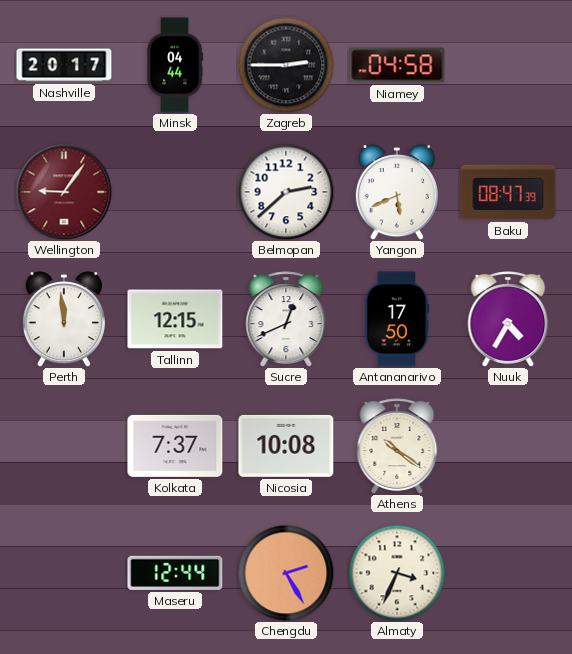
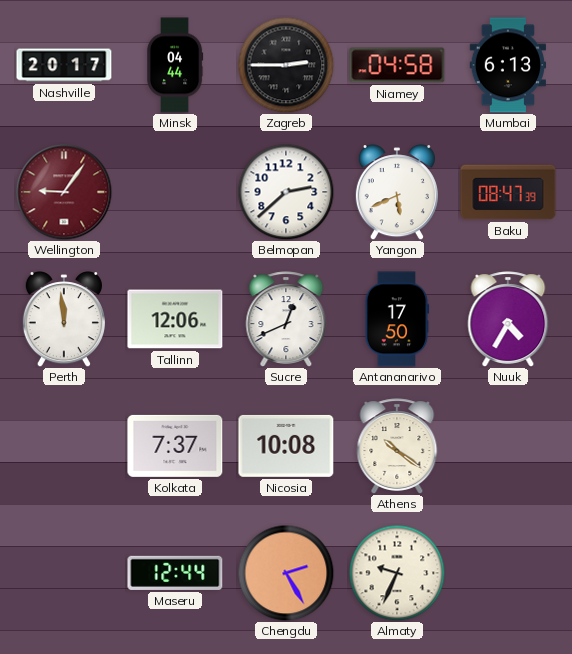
Mumbai: none -> 6:13 (508, 65)
Tallinn: 12:15 -> 12:06 (175, 319)
Almaty: 3:34 -> 9:34 (397, 573)
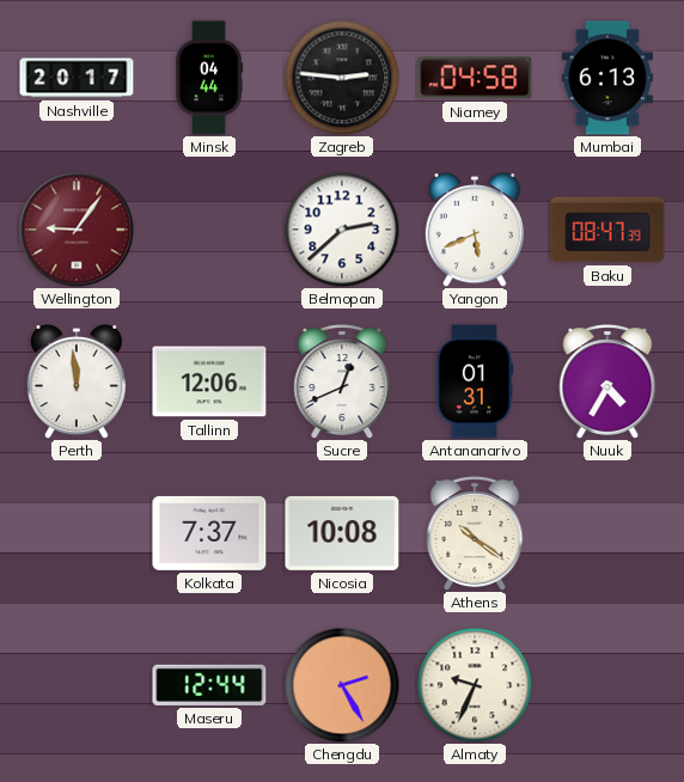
Zagreb: 2:45 -> 2:46 (342, 78)
Antananarivo: 17:50 -> 01:31 (475, 381)
